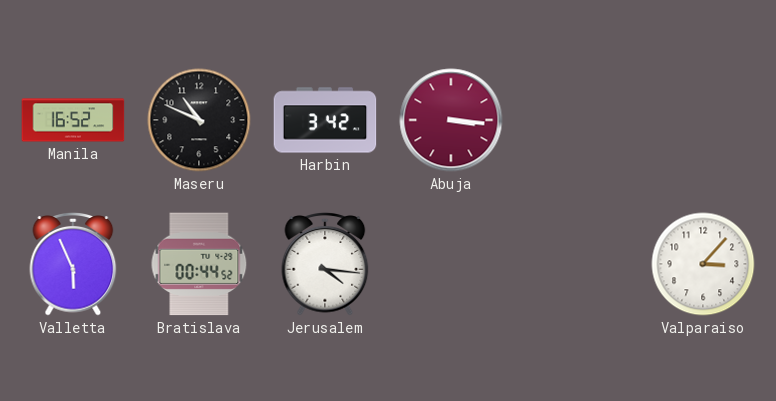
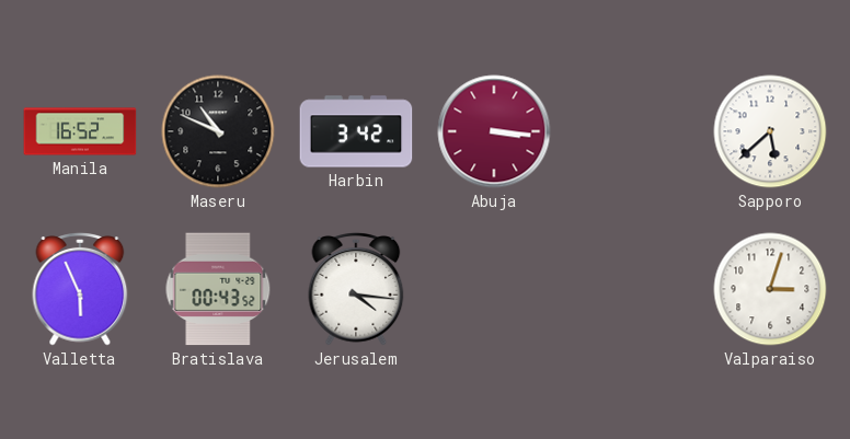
Sapporo: none -> 5:38 (770, 131)
Bratislava: 00:44 -> 00:43 (218, 289)
Valparaiso: 3:07 -> 3:03 (770, 289)
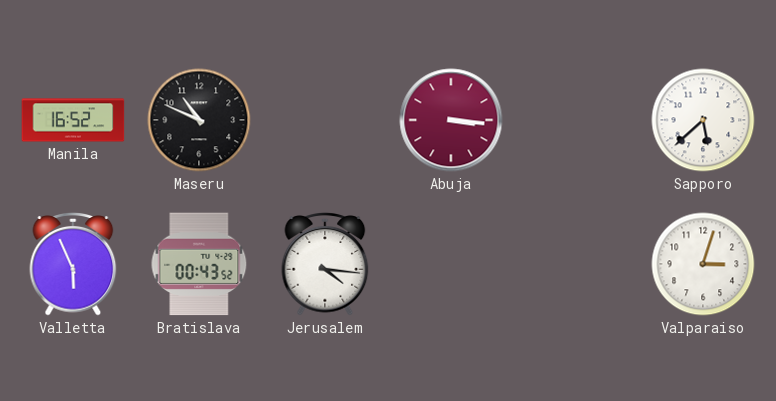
Harbin: 3:42 -> none (356, 131)
